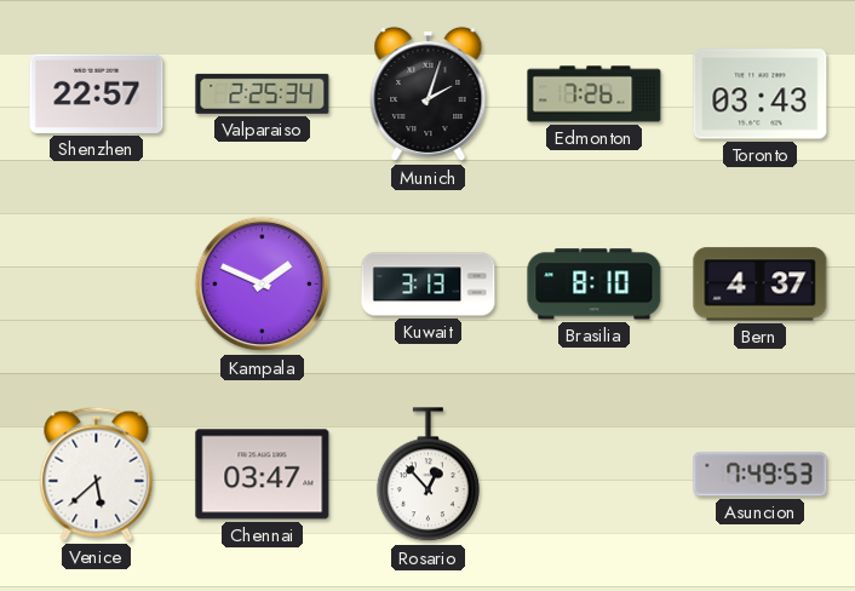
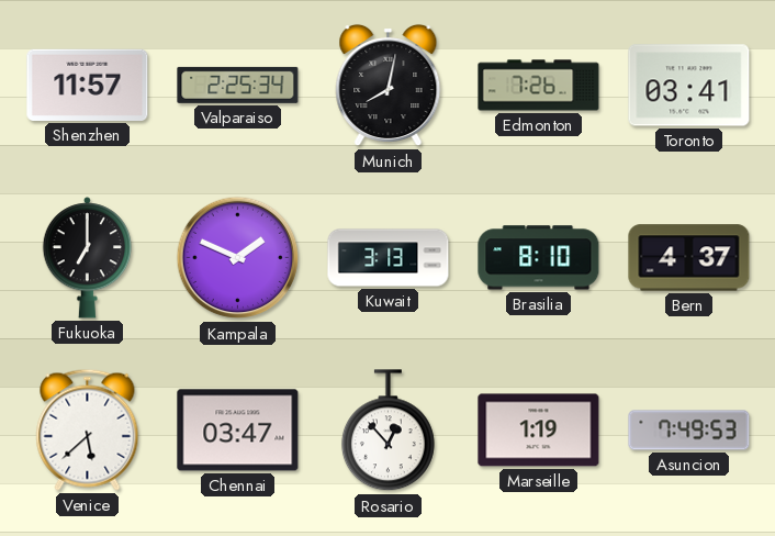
Shenzhen: 22:57 -> 11:57 (88, 85)
Munich: 2:03 -> 8:02 (389, 86)
Toronto: 03:43 -> 03:41 (689, 86)
Fukuoka: none -> 7:00 (87, 258)
Marseille: none -> 1:19 (539, 431)
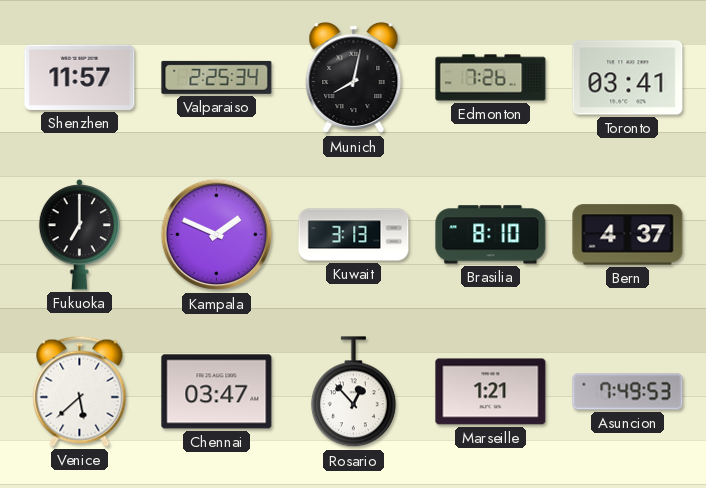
Marseille: 1:19 -> 1:21 (491, 392)
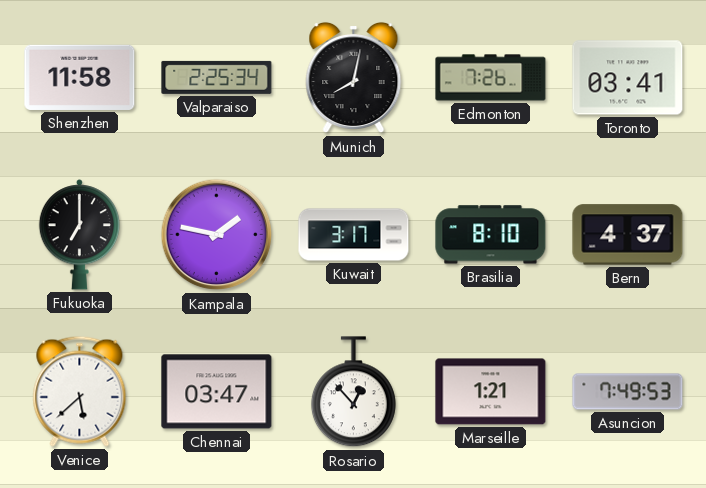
Shenzhen: 11:57 -> 11:58 (80, 77)
Kampala: 1:49 -> 1:47 (217, 235)
Kuwait: 3:13 -> 3:17 (354, 235)
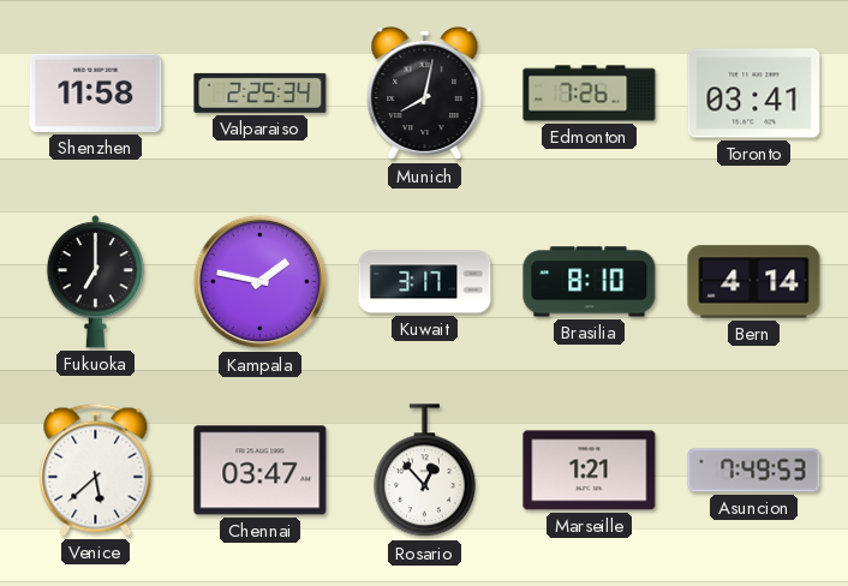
Bern: 4:37 -> 4:14 (754, 282)
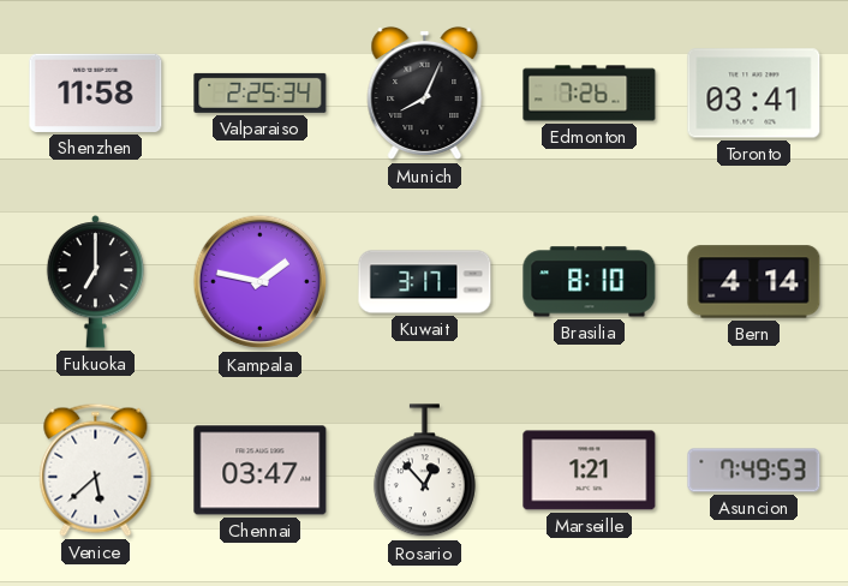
Munich: 8:02 -> 8:04 (425, 94)
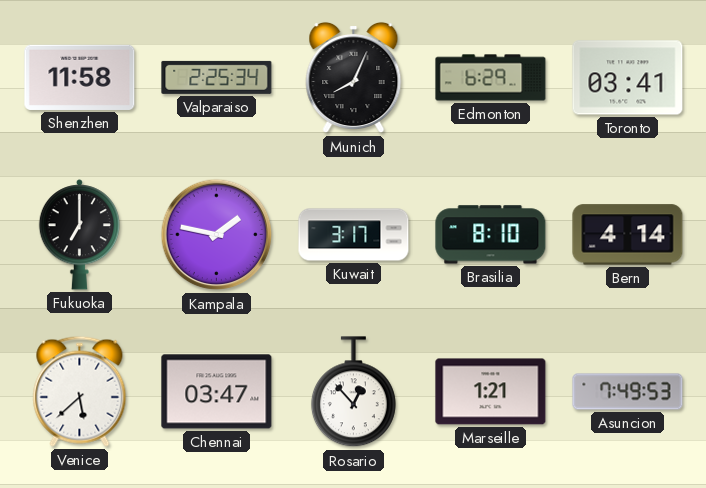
Edmonton: 7:26 -> 6:29 (491, 78)
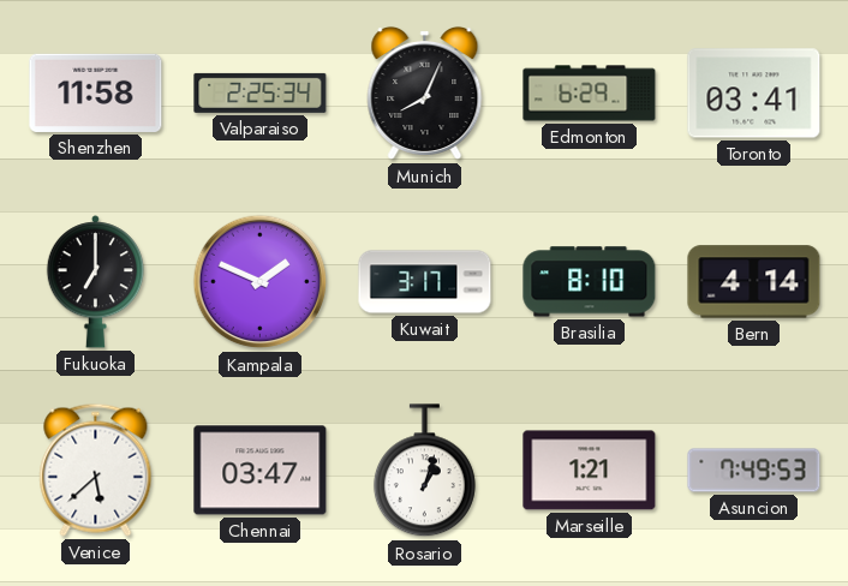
Kampala: 1:47 -> 1:49 (261, 282)
Rosario: 12:53 -> 1:03 (424, 471)
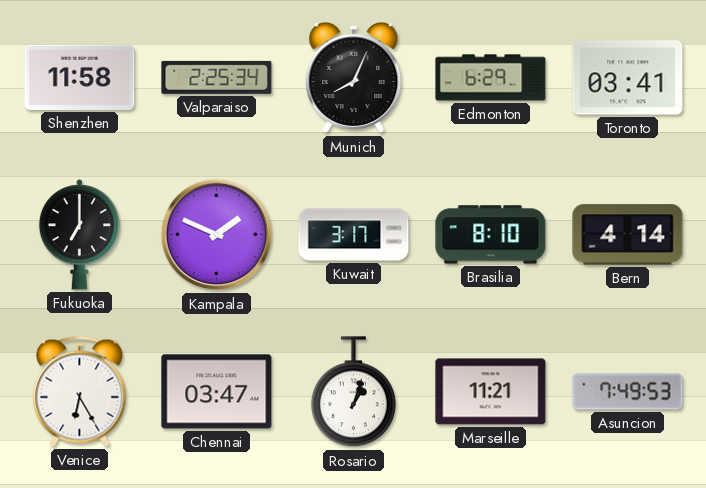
Venice: 5:38 -> 6:25 (80, 391)
Marseille: 1:21 -> 11:21 (491, 392)
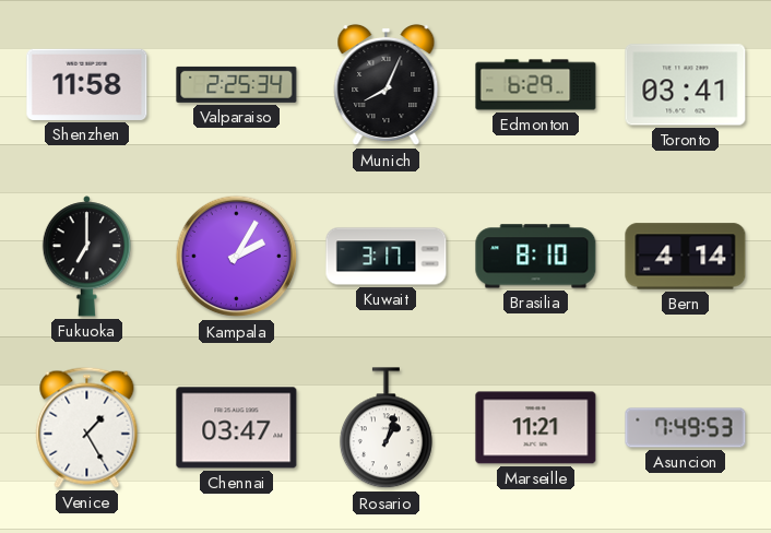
Kampala: 1:49 -> 2:05 (237, 257)
Venice: 6:25 -> 1:25 (87, 427)
